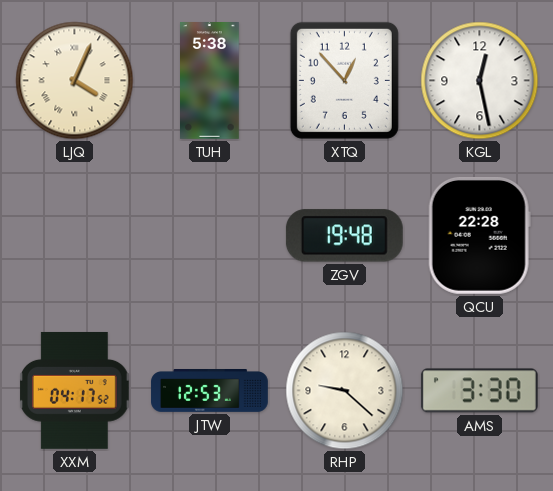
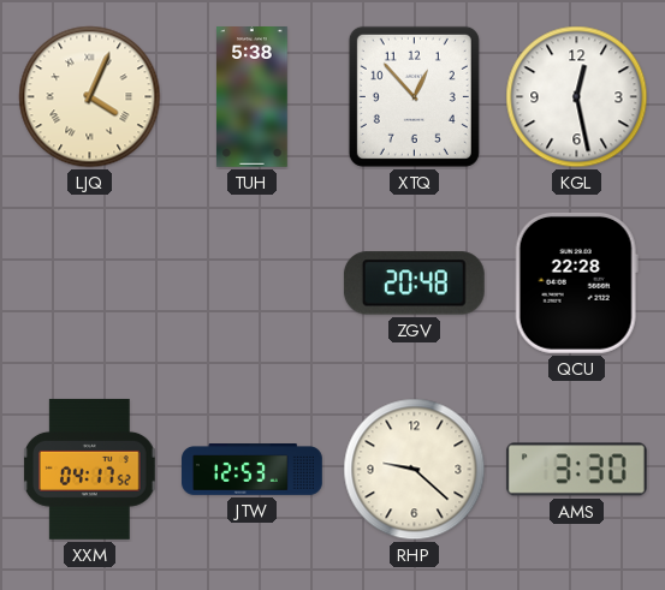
ZGV: 19:48 -> 20:48 (414, 284)
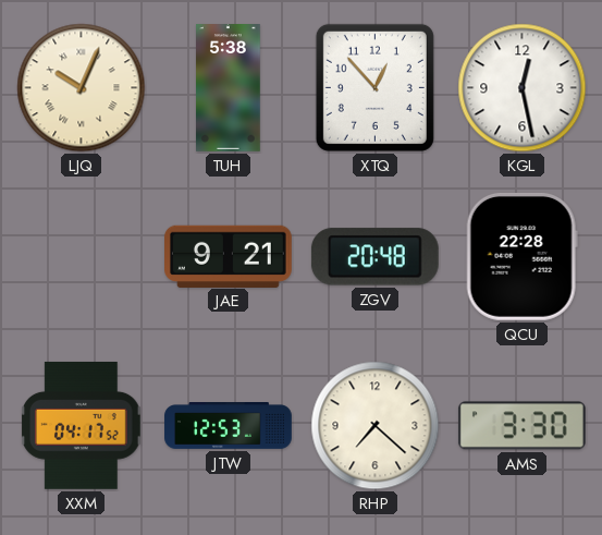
LJQ: 4:04 -> 10:04 (82, 88)
JAE: none -> 9:21 (229, 256)
RHP: 9:22 -> 7:22 (376, 426)
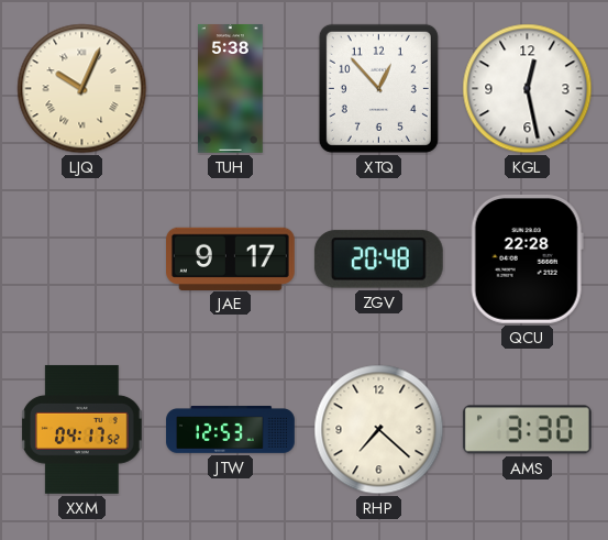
JAE: 9:21 -> 9:17 (231, 258)
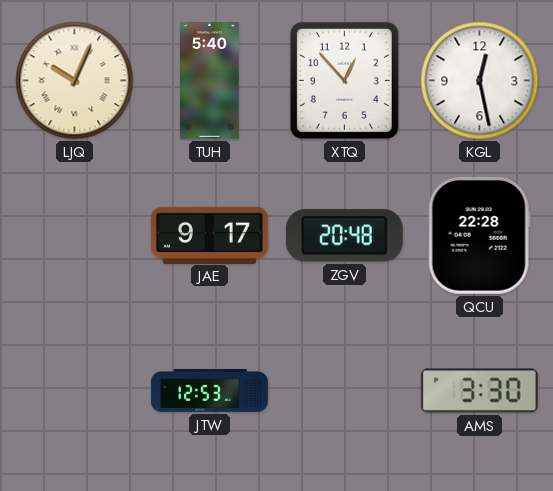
TUH: 5:38 -> 5:40 (210, 81)
XXM: 04:17 -> none (82, 429)
RHP: 7:22 -> none (379, 430)
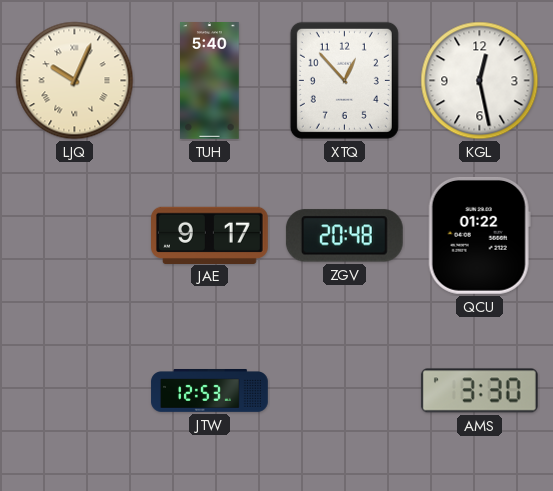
QCU: 22:28 -> 01:22 (479, 235)
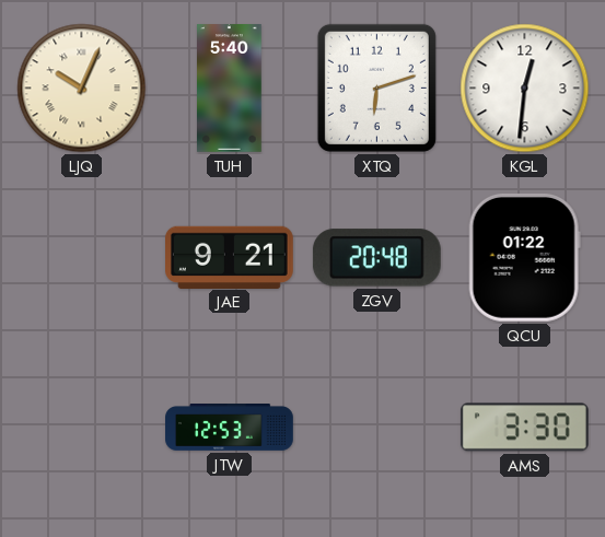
XTQ: 12:53 -> 6:12 (376, 87)
KGL: 12:28 -> 12:31 (525, 89)
JAE: 9:17 -> 9:21 (230, 257)
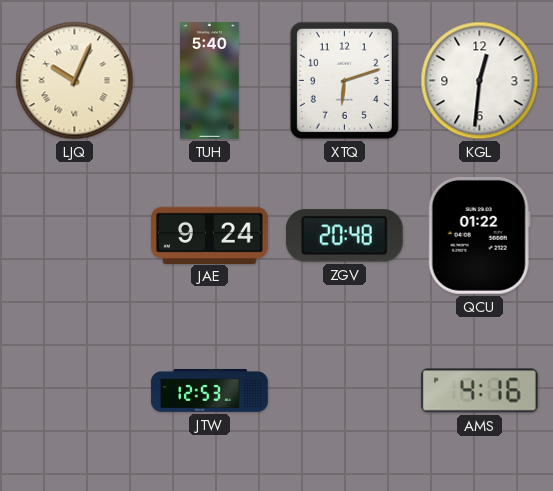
JAE: 9:21 -> 9:24 (210, 235)
AMS: 3:30 -> 4:16 (479, 391)
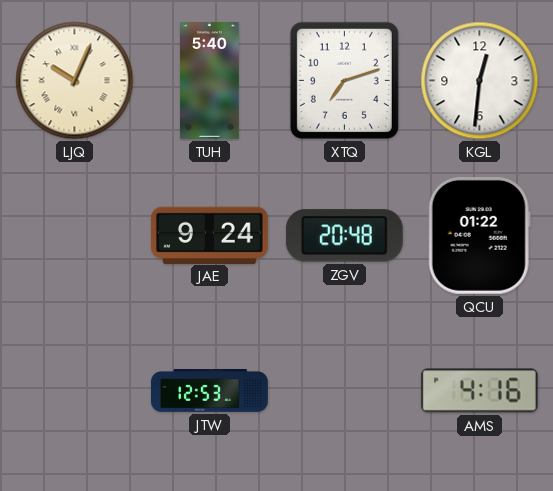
XTQ: 6:12 -> 7:12 (344, 80)
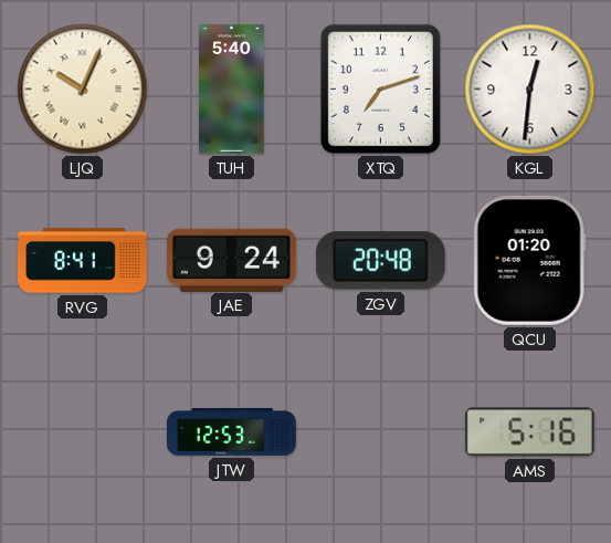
RVG: none -> 8:41 (83, 261)
QCU: 01:22 -> 01:20 (529, 260)
AMS: 4:16 -> 5:16 (529, 432)
